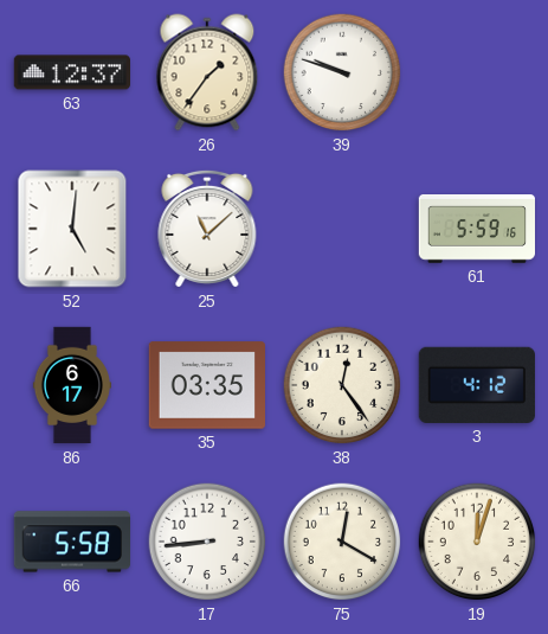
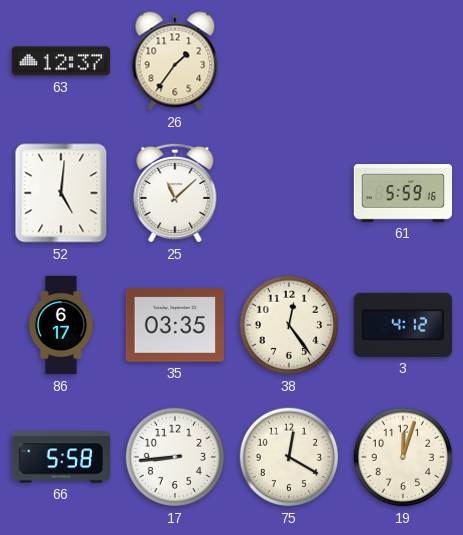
39: 9:48 -> none (342, 72)
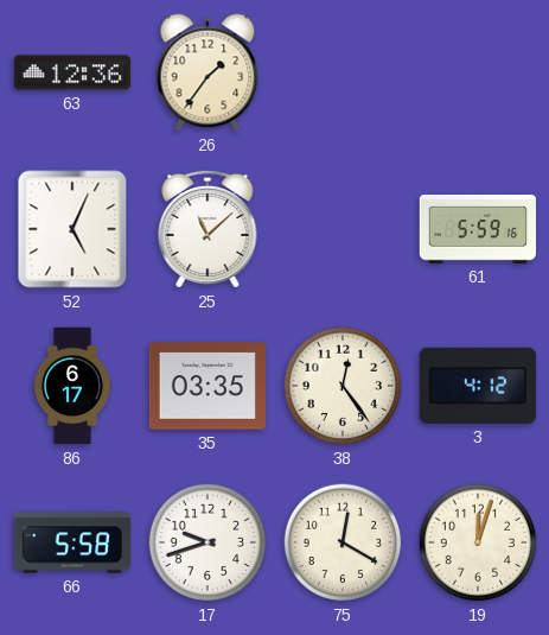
63: 12:37 -> 12:36 (71, 72)
52: 5:01 -> 5:04 (72, 229)
17: 8:44 -> 9:42 (208, 542)
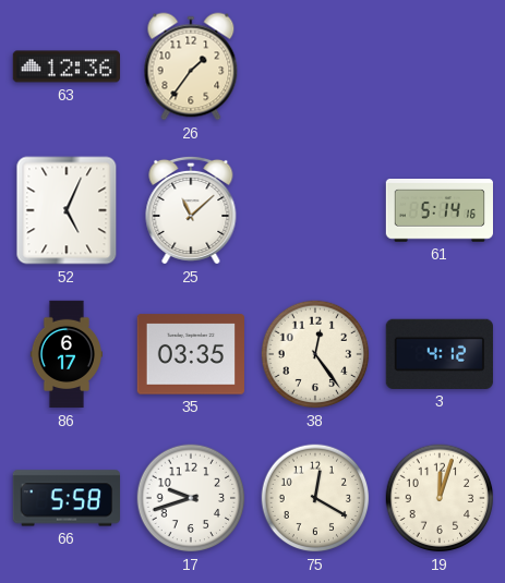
61: 5:59 -> 5:14 (438, 211)
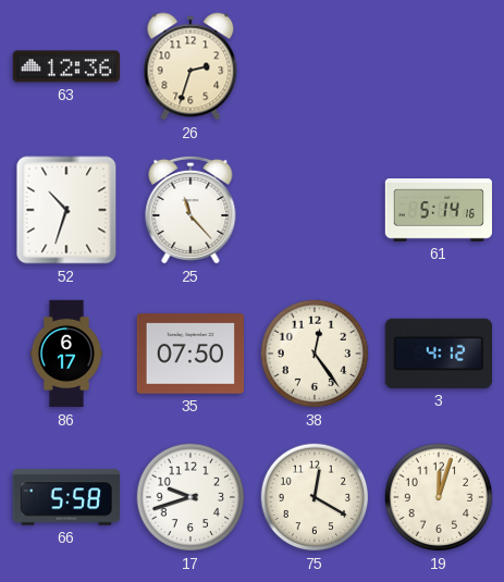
26: 1:36 -> 2:33 (190, 66)
52: 5:04 -> 10:33 (66, 210)
25: 11:08 -> 11:23 (190, 210)
35: 03:35 -> 07:50 (189, 354)
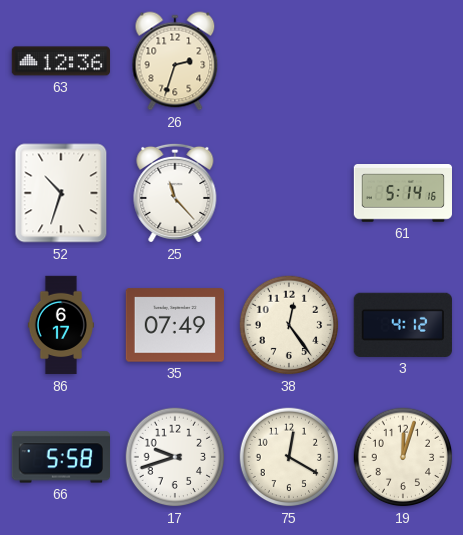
35: 07:50 -> 07:49 (174, 325)
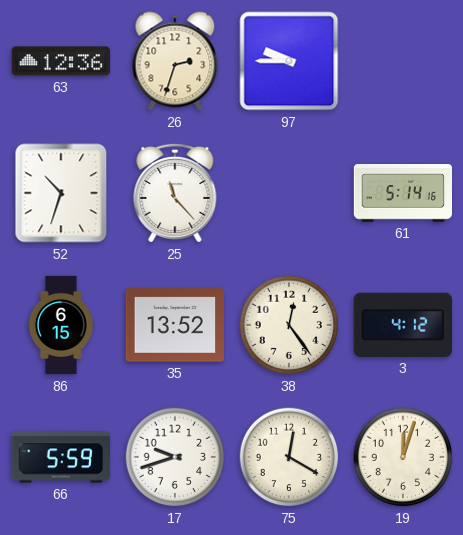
97: none -> 9:45 (289, 61)
86: 6:17 -> 6:15 (61, 325)
35: 07:49 -> 13:52 (174, 325)
66: 5:58 -> 5:59 (60, 457)
